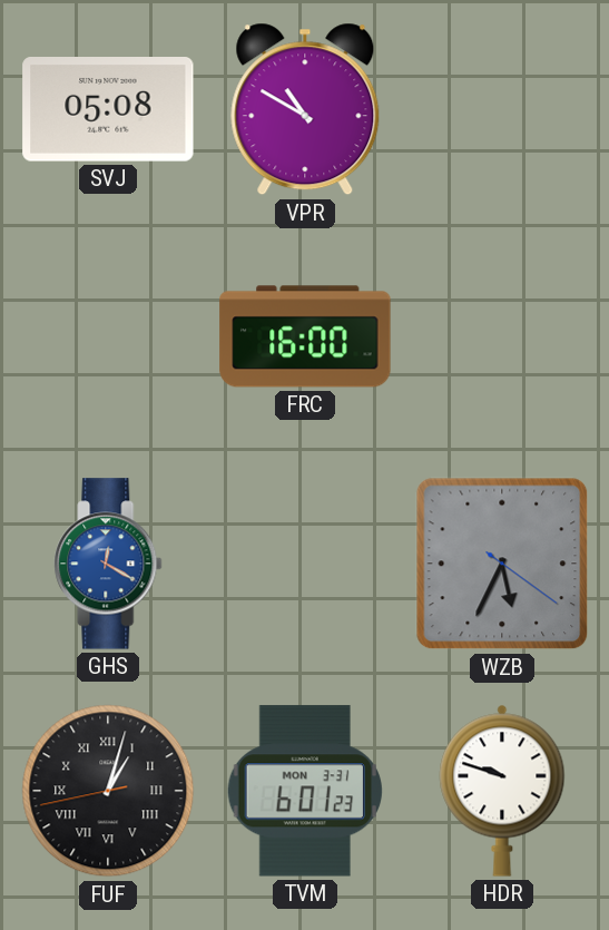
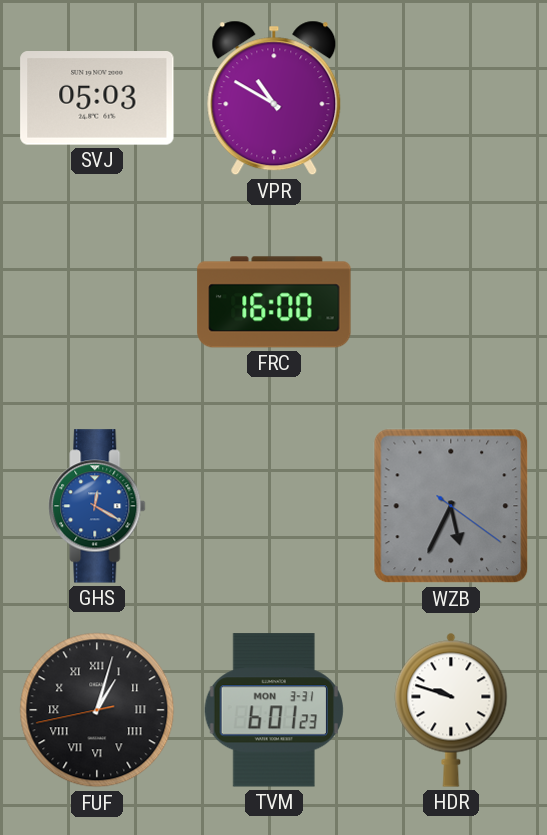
SVJ: 05:08 -> 05:03 (97, 98)
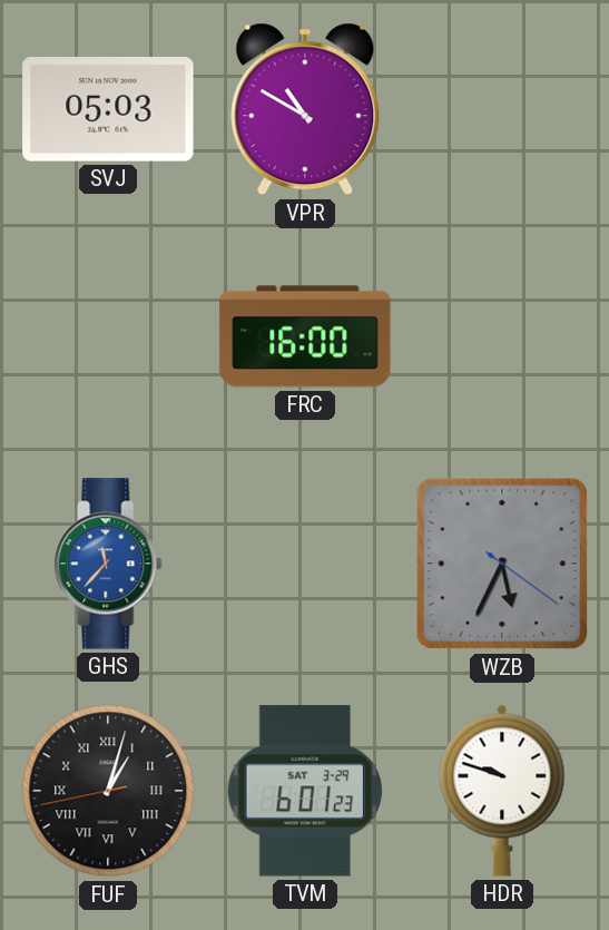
GHS: 12:20 -> 11:37 (108, 564)
TVM date: MON 3-31 -> SAT 3-29 (304, 791)
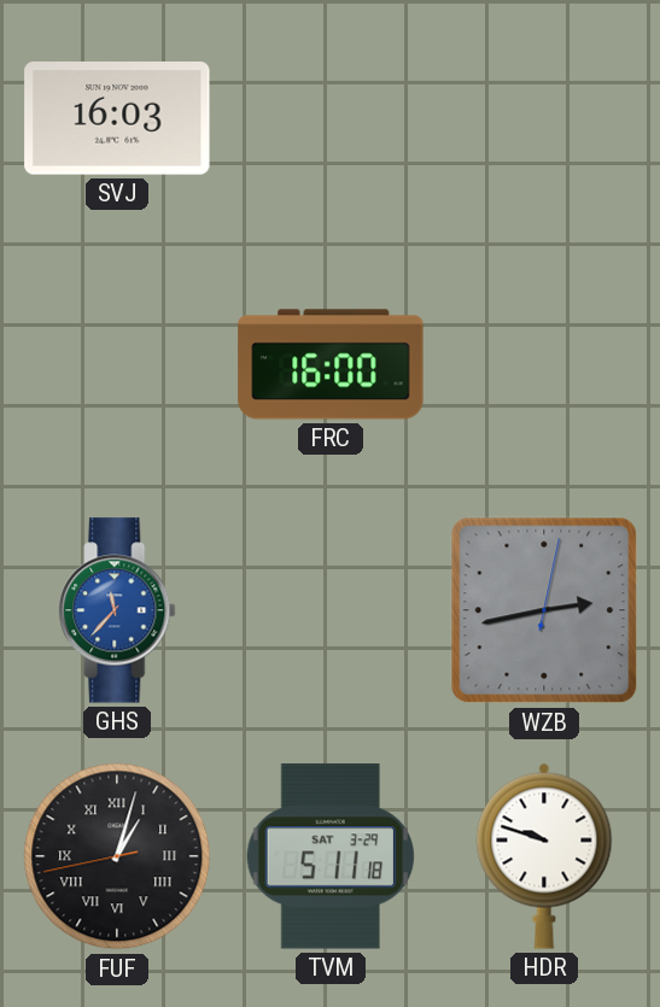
SVJ: 05:03 -> 16:03 (117, 118)
VPR: 10:50 -> none (305, 109)
WZB: 5:34 -> 2:43 (544, 610)
TVM: 6:01 -> 5:11 (329, 856)
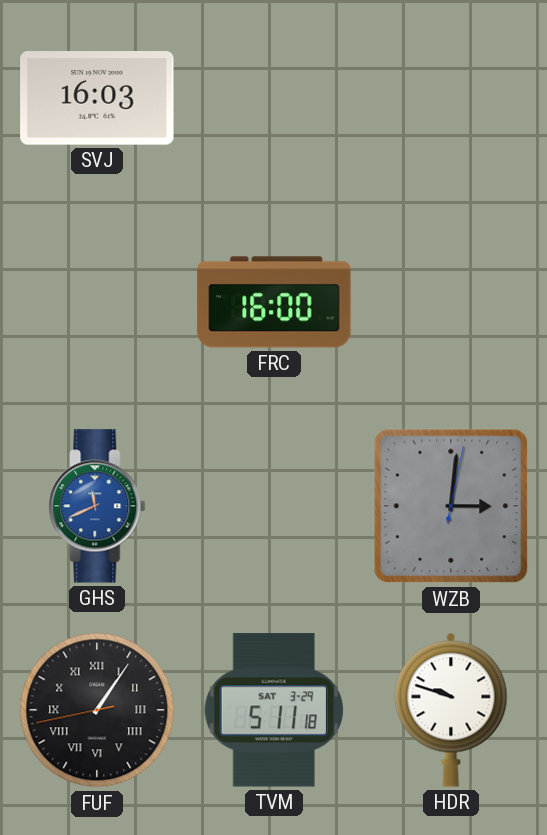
GHS: 11:37 -> 11:41 (97, 506)
WZB: 2:43 -> 3:01 (451, 506)
FUF: 1:02 -> 1:05 (97, 710)
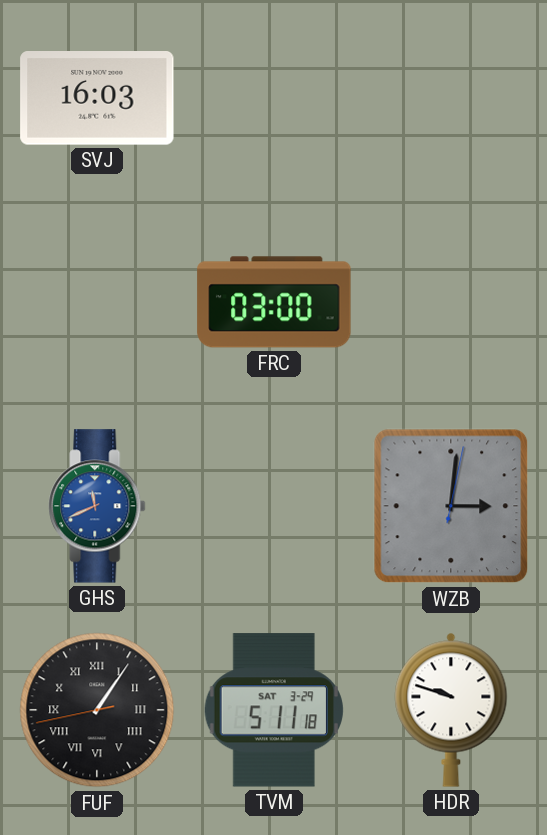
FRC: 16:00 -> 03:00 (274, 302)
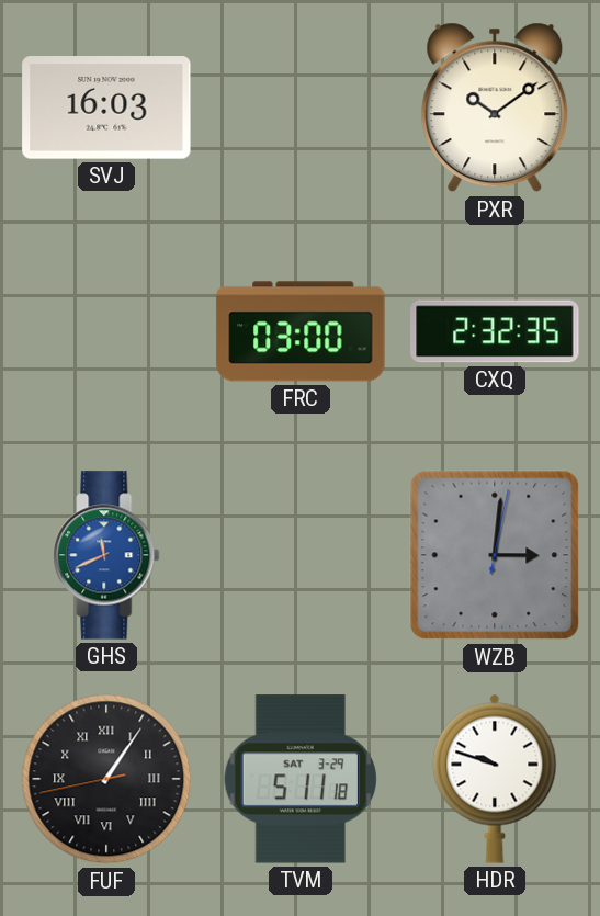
PXR: none -> 10:09 (495, 108)
CXQ: none -> 2:32 (495, 331)
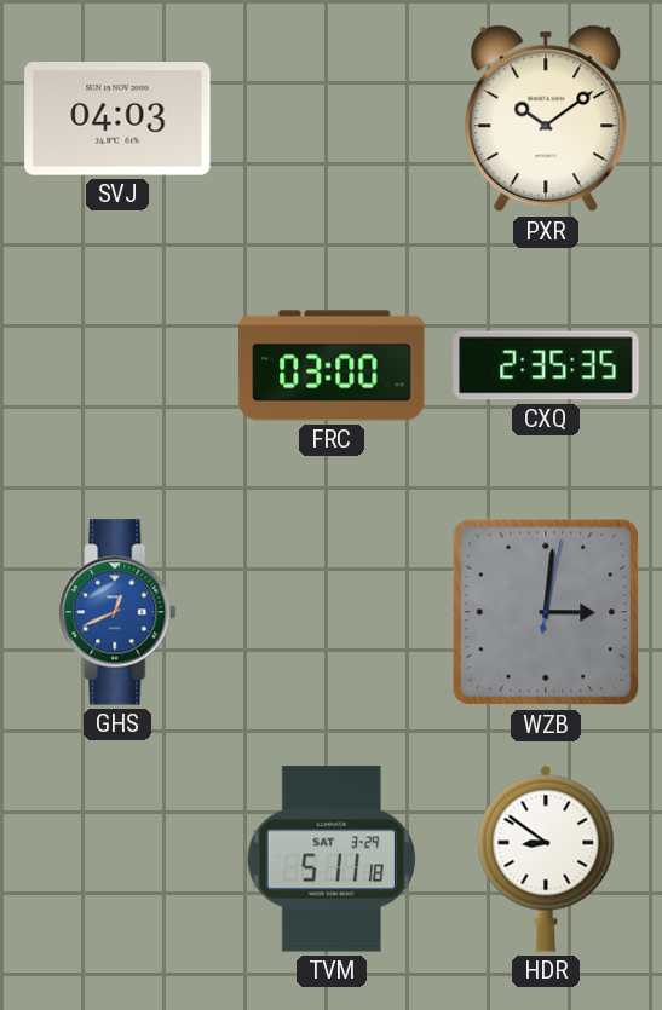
SVJ: 16:03 -> 04:03 (117, 119)
CXQ: 2:32 -> 2:35 (546, 365)
GHS: 11:41 -> 12:41 (117, 612)
FUF: 1:05 -> none (106, 779)
HDR: 9:48 -> 8:51 (546, 859)
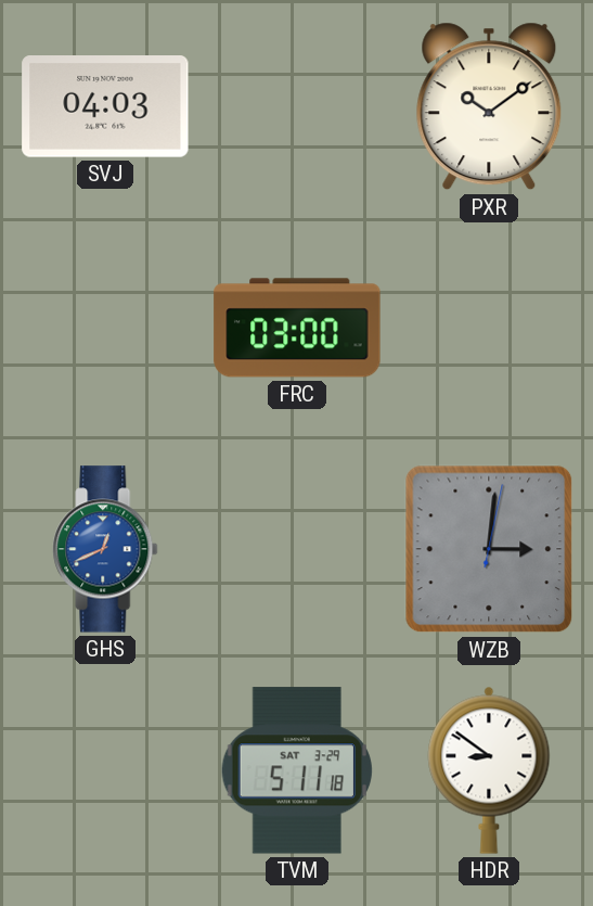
CXQ: 2:35 -> none (546, 365)
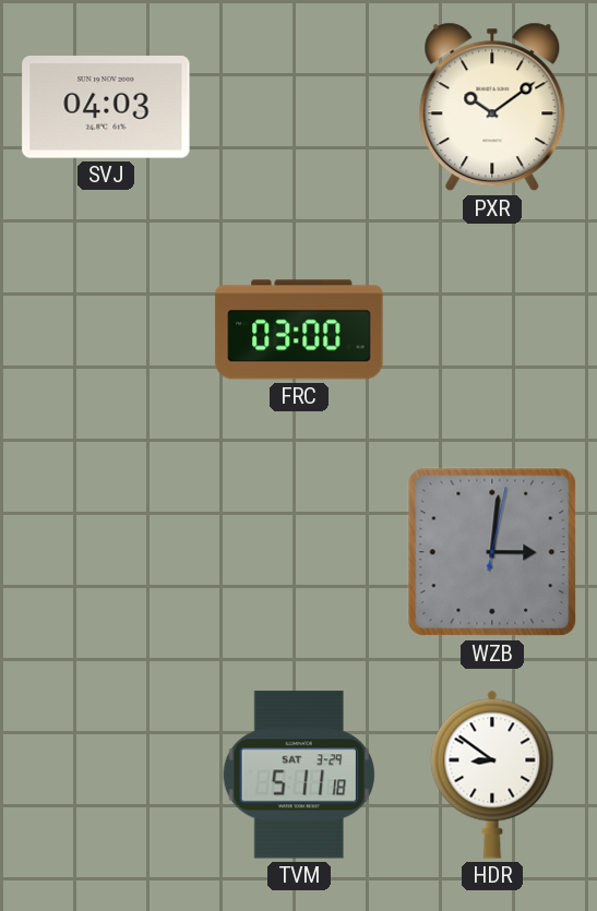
GHS: 12:41 -> none (105, 549)
